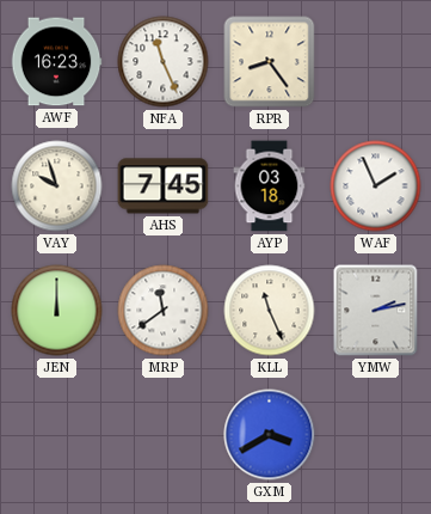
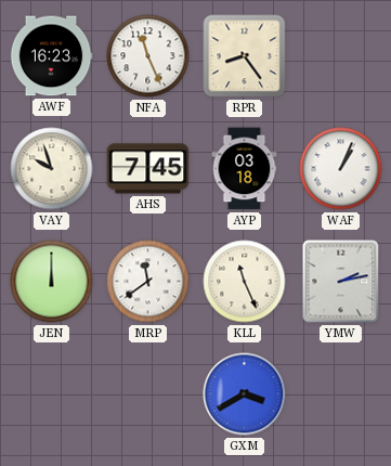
WAF: 1:56 -> 1:04 (341, 169)
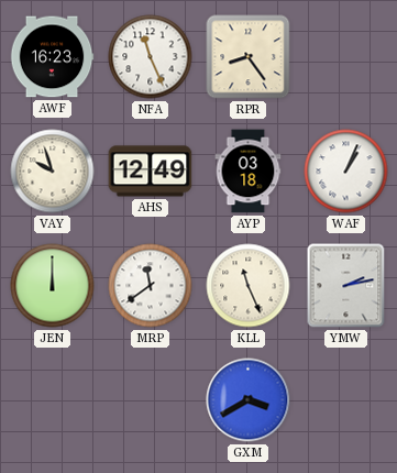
AHS: 7:45 -> 12:49 (151, 172)
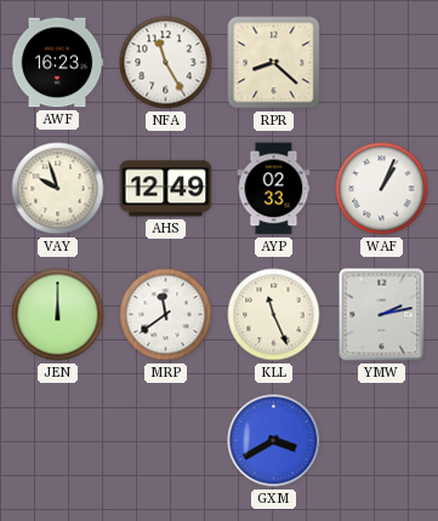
NFA: 11:26 -> 11:25 (166, 63)
RPR: 8:24 -> 8:22 (274, 63)
AYP: 03:18 -> 02:33 (274, 189)
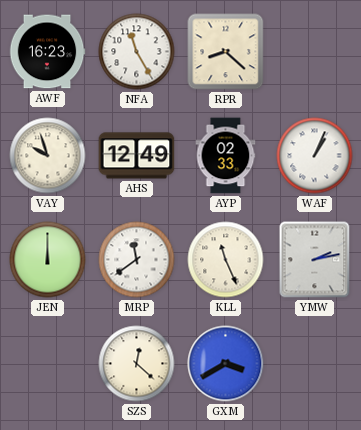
SZS: none -> 12:22 (137, 364)
